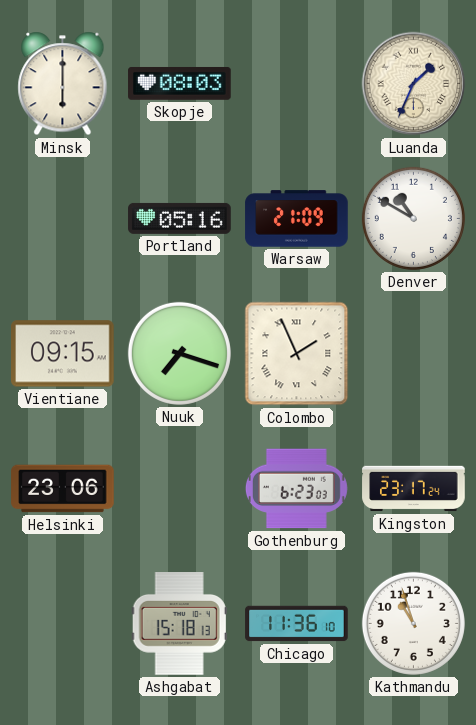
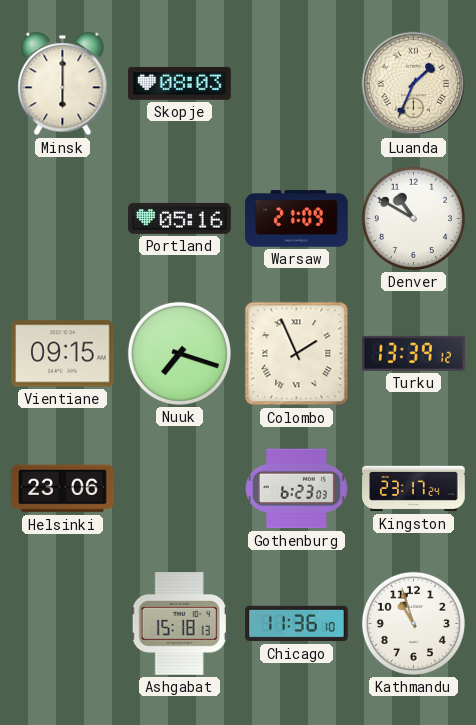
Turku: none -> 13:39 (414, 353)
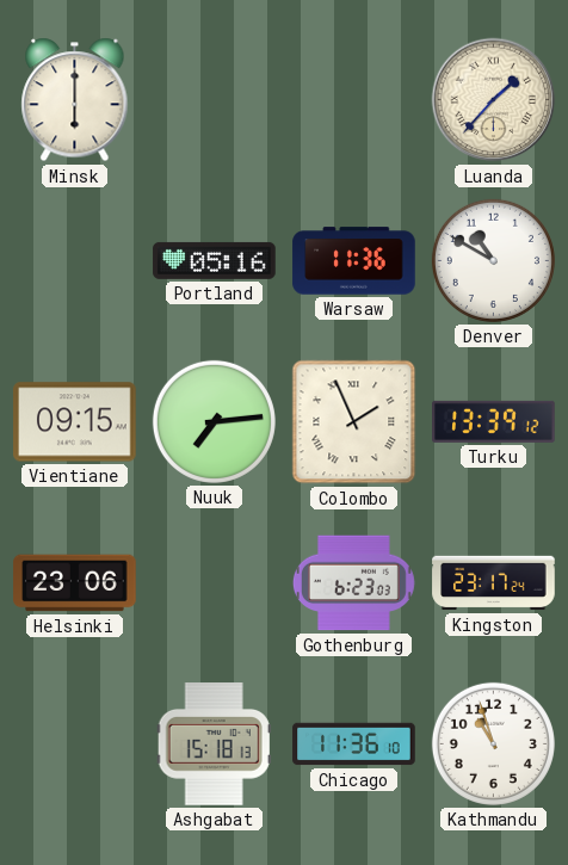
Skopje: 08:03 -> none (180, 83)
Luanda: 1:34 -> 1:37 (494, 100)
Warsaw: 21:09 -> 11:36 (354, 261)
Nuuk: 7:18 -> 7:14 (214, 421)
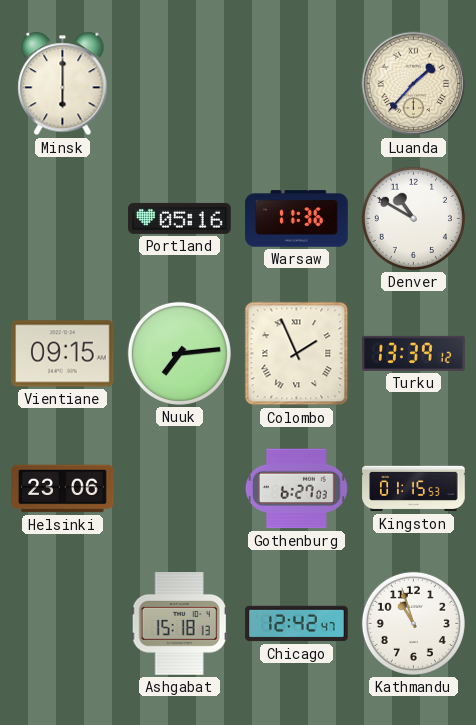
Gothenburg: 6:23 -> 6:27 (296, 489)
Kingston: 23:17 -> 01:15 (414, 489)
Chicago: 11:36 -> 12:42 (297, 624)
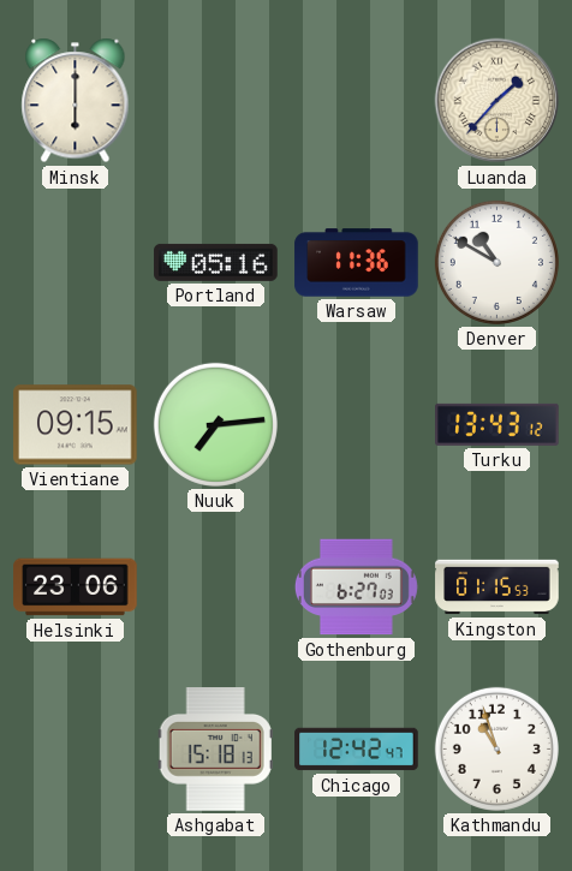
Colombo: 1:56 -> none (297, 354)
Turku: 13:39 -> 13:43 (497, 424)
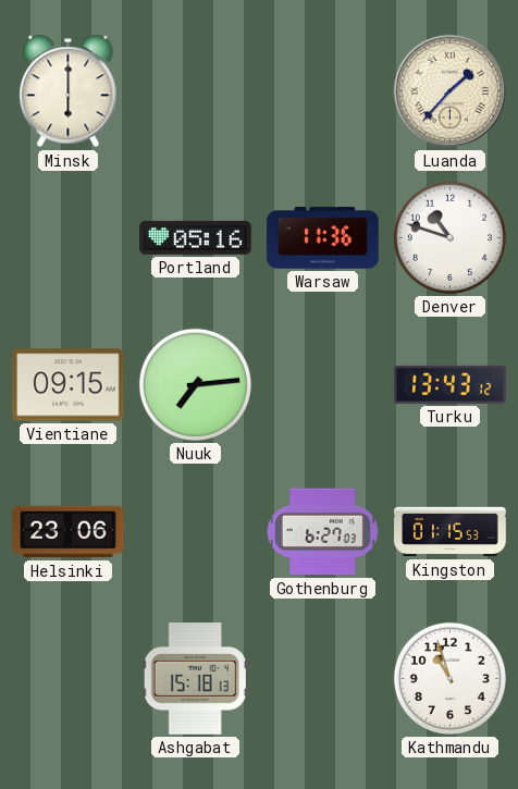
Denver: 10:50 -> 10:48 (449, 237)
Chicago: 12:42 -> none (357, 750)
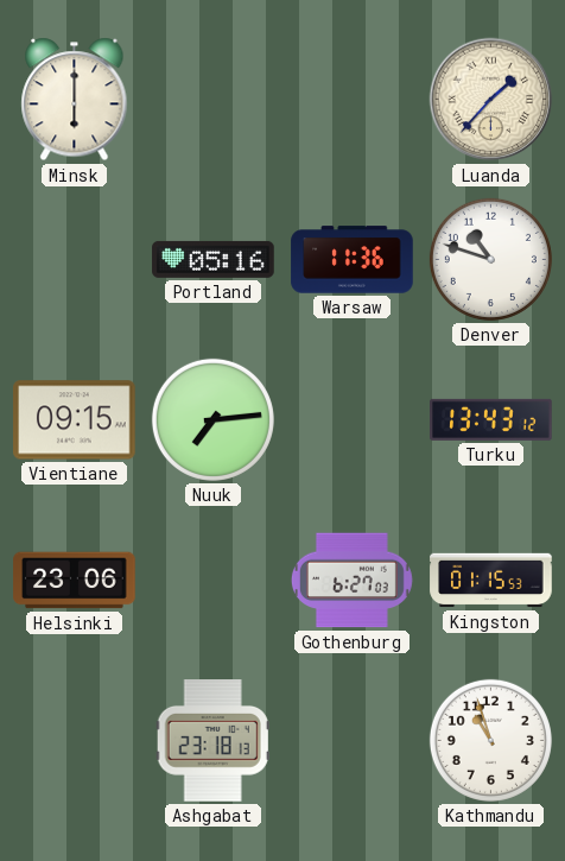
Ashgabat: 15:18 -> 23:18 (212, 741)
